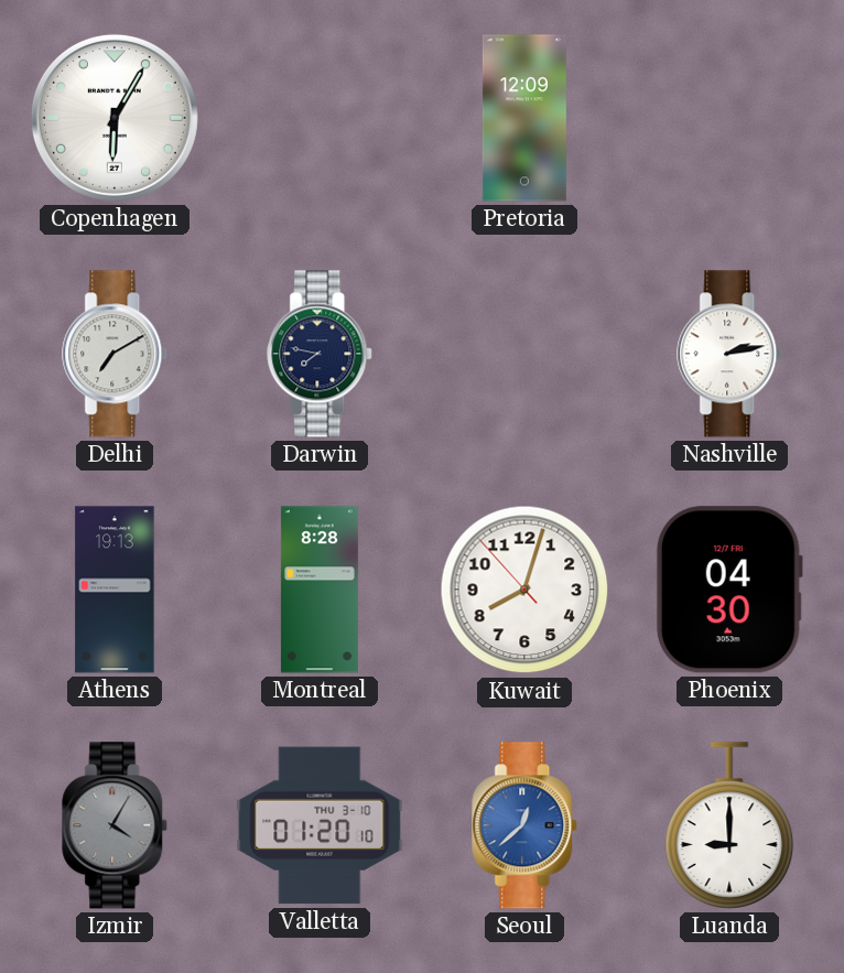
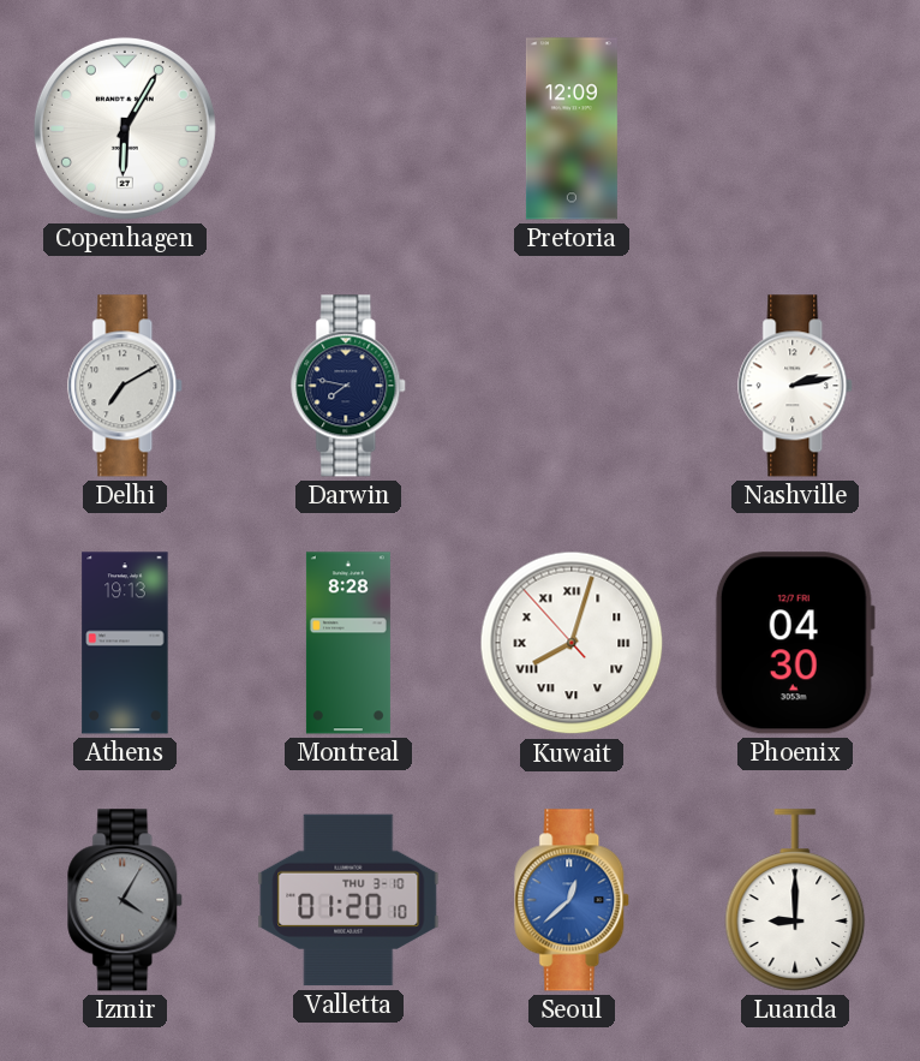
Kuwait numerals: Arabic -> Roman (572, 643)
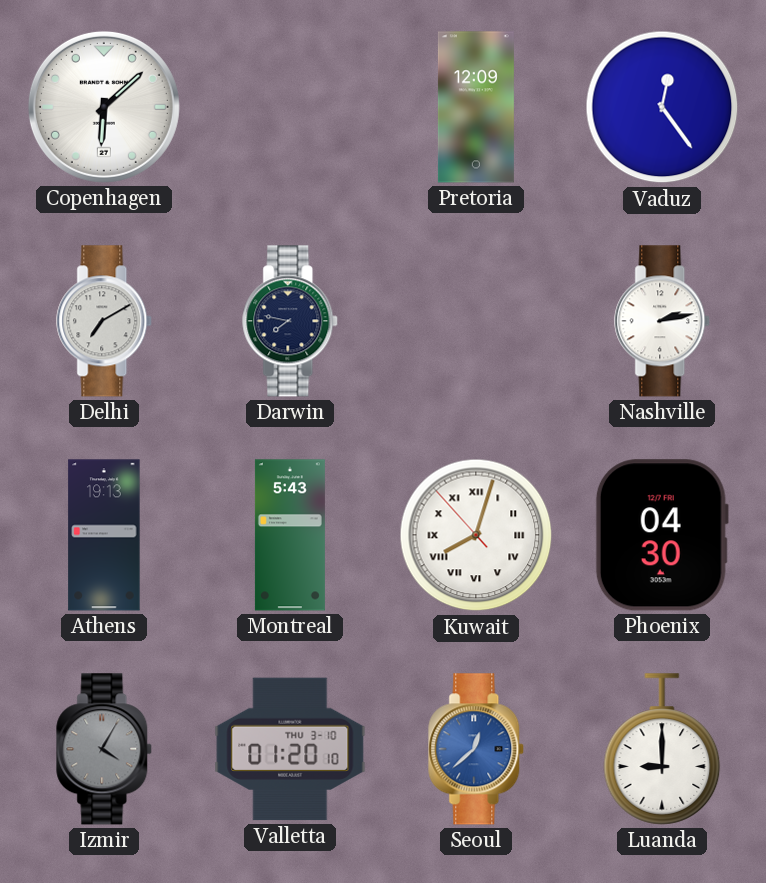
Copenhagen: 6:05 -> 6:08 (104, 107)
Vaduz: none -> 12:24 (662, 107)
Montreal: 8:28 -> 5:43 (290, 535)
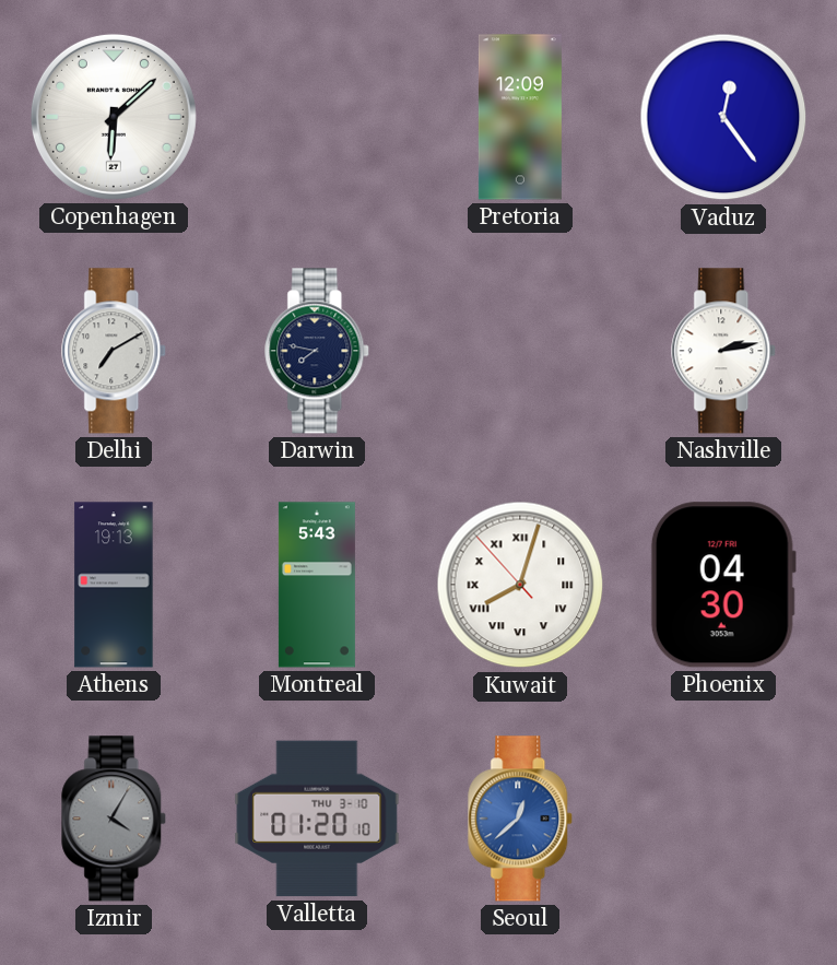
Luanda: 9:00 -> none (662, 749)
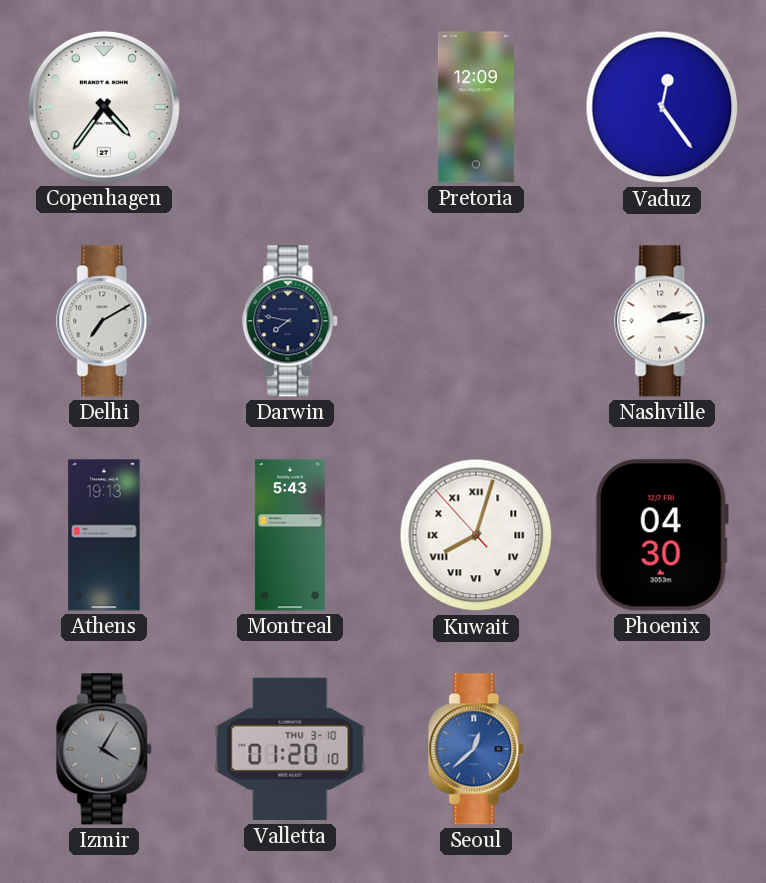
Copenhagen: 6:08 -> 4:36 (104, 107)
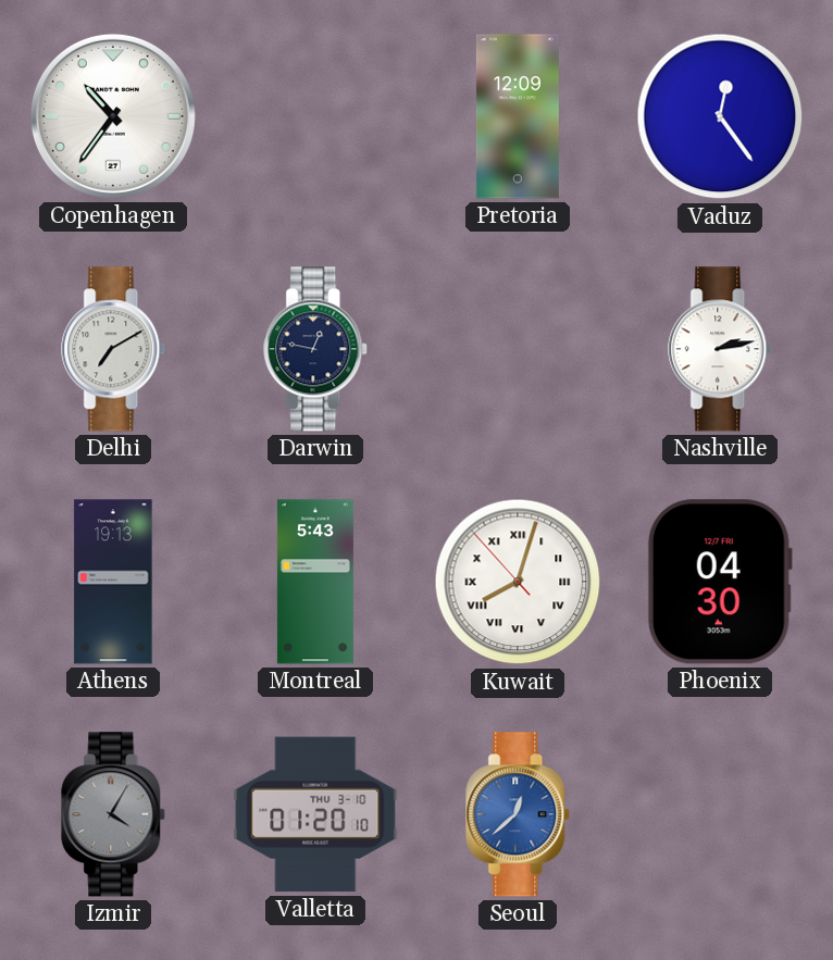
Copenhagen: 4:36 -> 10:36 (113, 116)
Darwin: 7:47 -> 12:47 (316, 349)
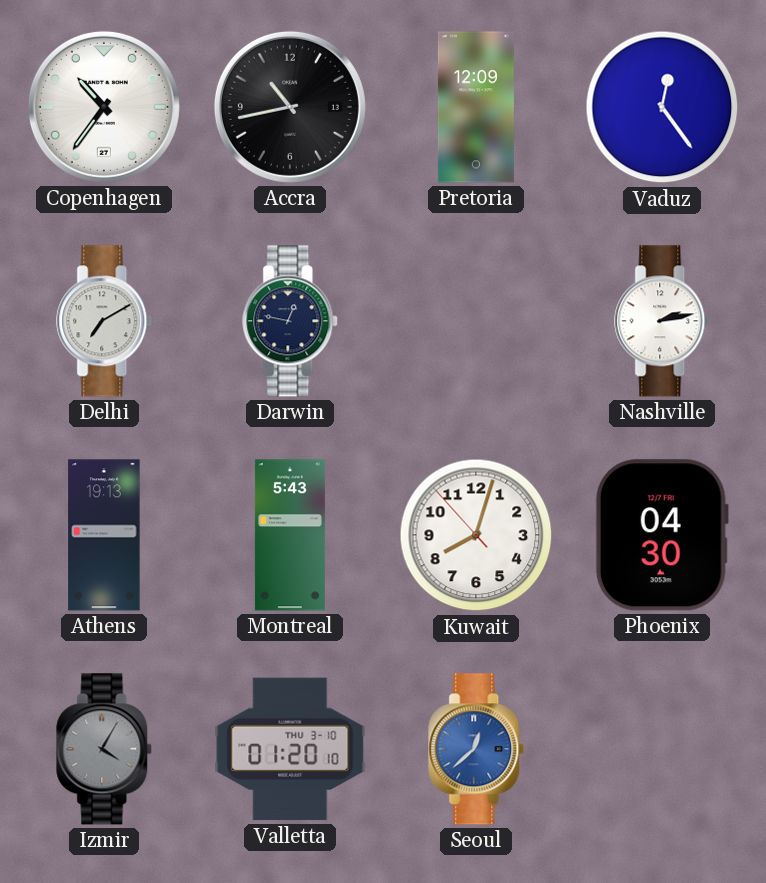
Accra: none -> 10:43 (290, 107)
Kuwait numerals: Roman -> Arabic (476, 535)
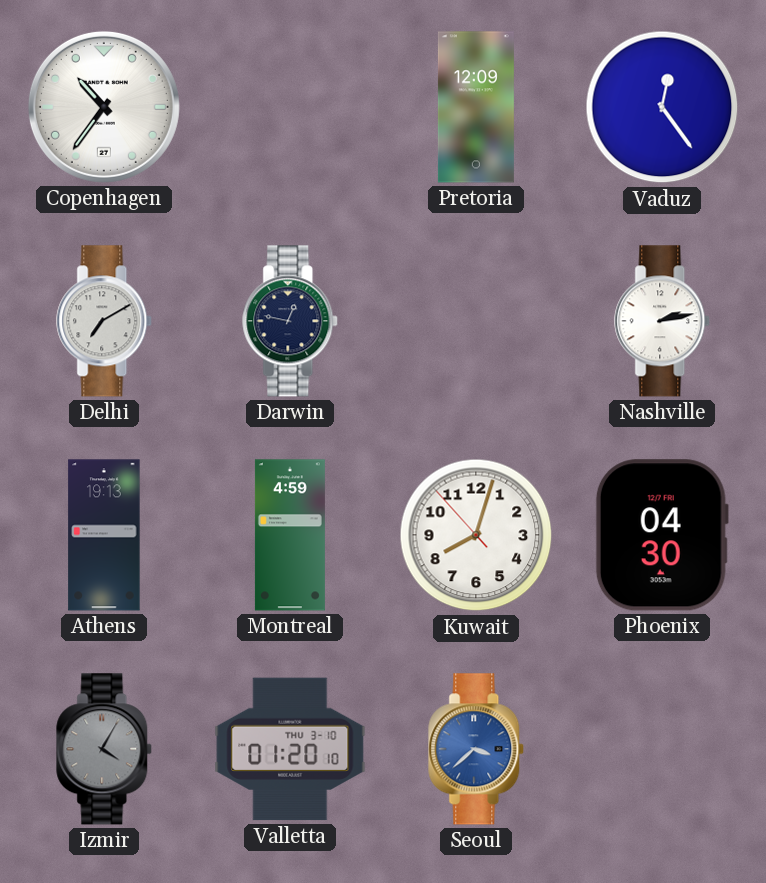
Accra: 10:43 -> none (290, 107)
Montreal: 5:43 -> 4:59 (290, 535)
Seoul: 12:38 -> 3:38 (477, 749)
